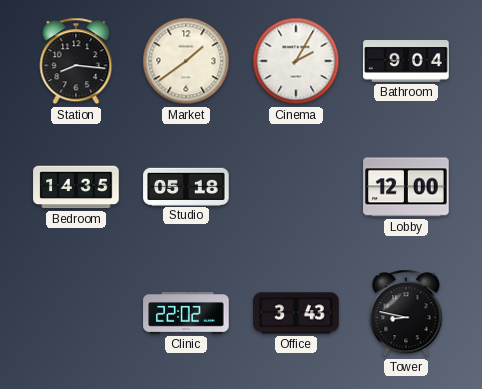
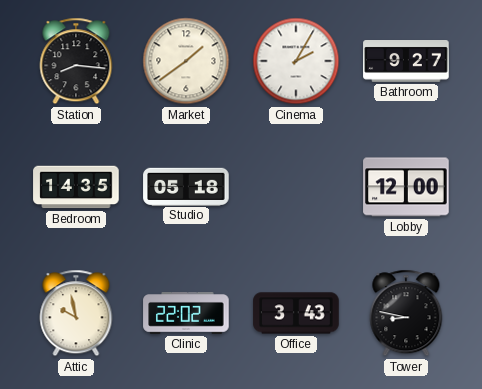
Bathroom: 9:04 -> 9:27 (406, 62)
Attic: none -> 9:58 (76, 313)
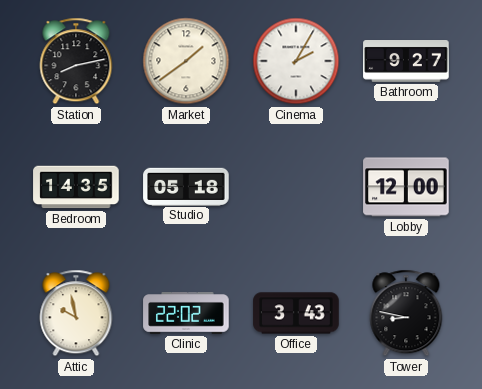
Station: 8:16 -> 8:13 (76, 61)
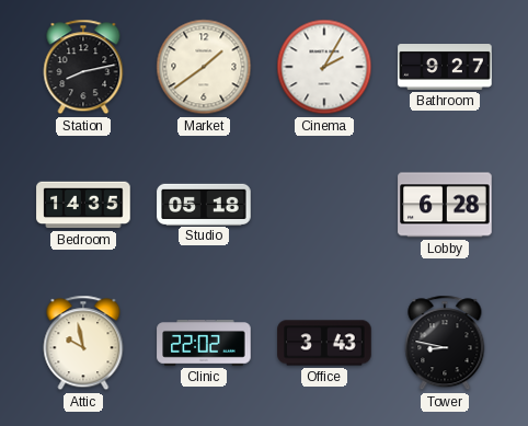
Lobby: 12:00 -> 6:28 (445, 205)
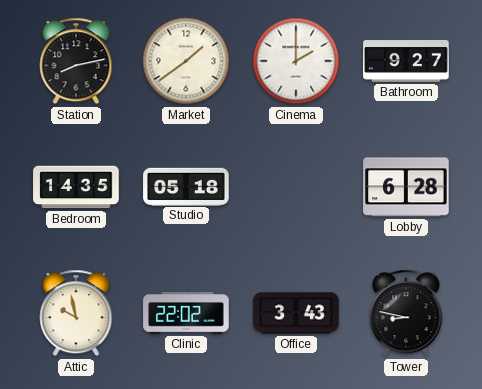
Cinema: 2:05 -> 2:00 (296, 61)
